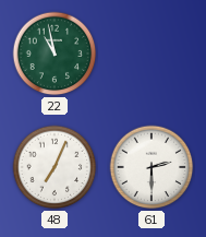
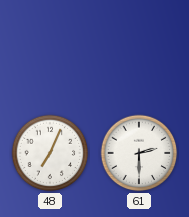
22: 10:58 -> none (54, 54)
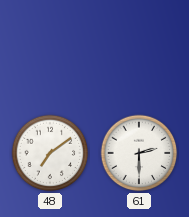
48: 7:04 -> 7:09 (50, 153)
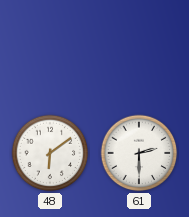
48: 7:09 -> 6:09 (50, 153)
